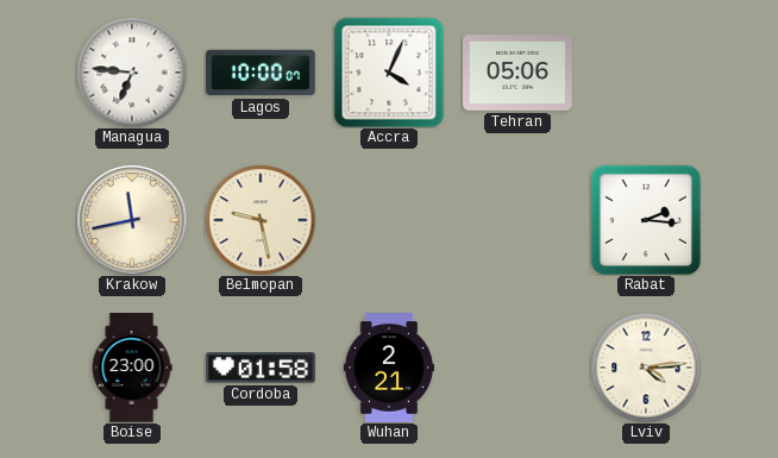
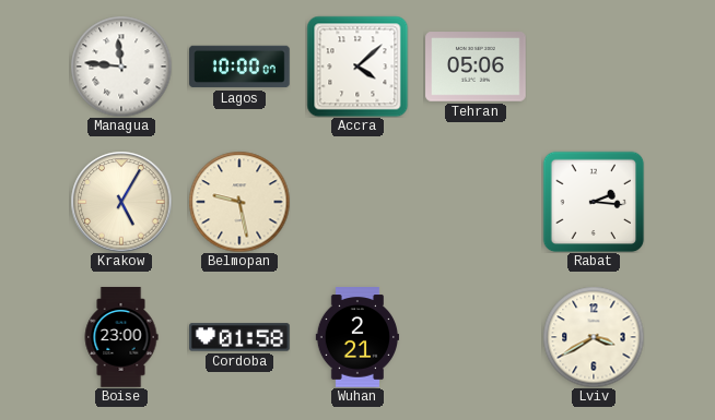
Managua: 6:46 -> 11:46 (121, 67)
Accra: 4:04 -> 4:08 (357, 67)
Krakow: 11:43 -> 5:05 (121, 202)
Lviv: 4:14 -> 3:40 (594, 337)
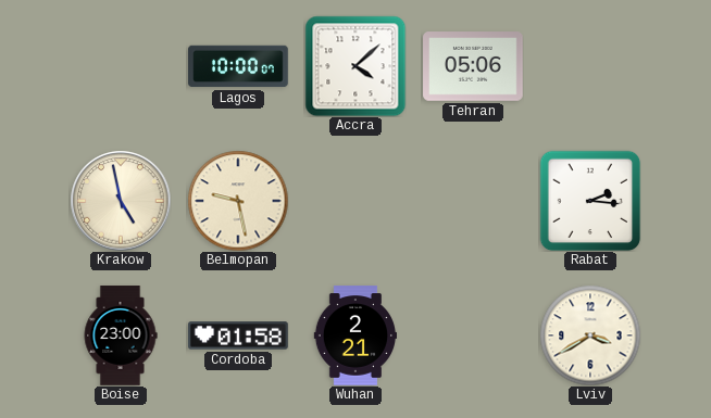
Managua: 11:46 -> none (121, 67)
Krakow: 5:05 -> 4:58 (121, 201)
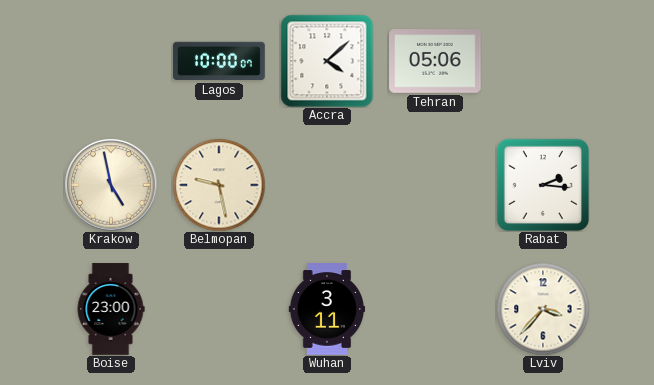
Cordoba: 01:58 -> none (238, 335)
Wuhan: 2:21 -> 3:11 (327, 309)
Lviv: 3:40 -> 3:37 (543, 309)
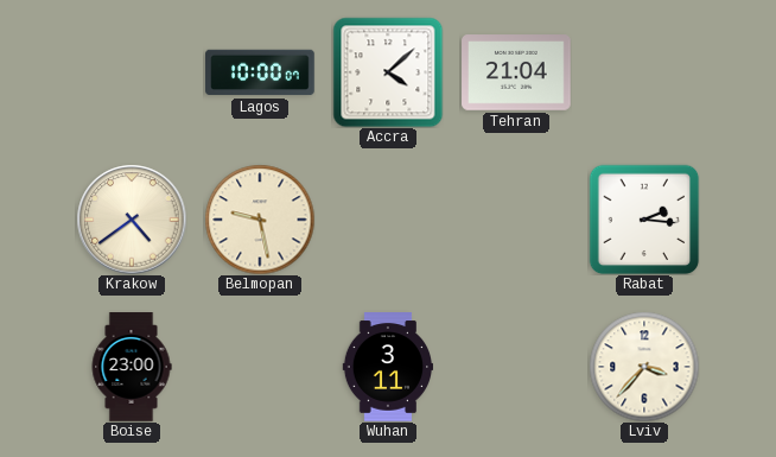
Tehran: 05:06 -> 21:04 (516, 72)
Krakow: 4:58 -> 4:39 (132, 220)
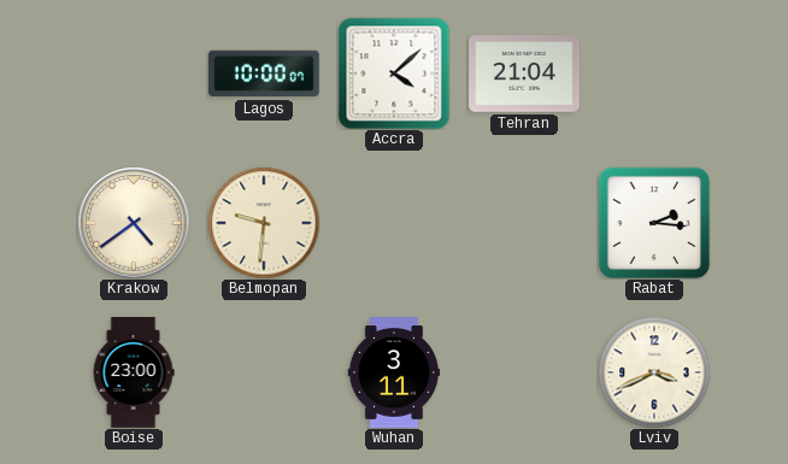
Belmopan: 9:28 -> 9:31 (264, 223)
Lviv: 3:37 -> 3:41 (654, 372)
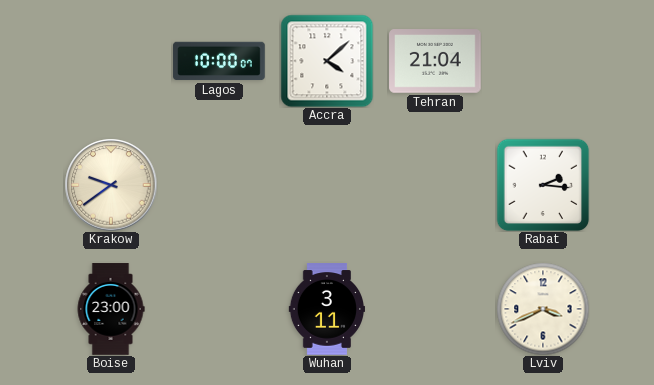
Krakow: 4:39 -> 9:39 (111, 185)
Belmopan: 9:31 -> none (264, 223)
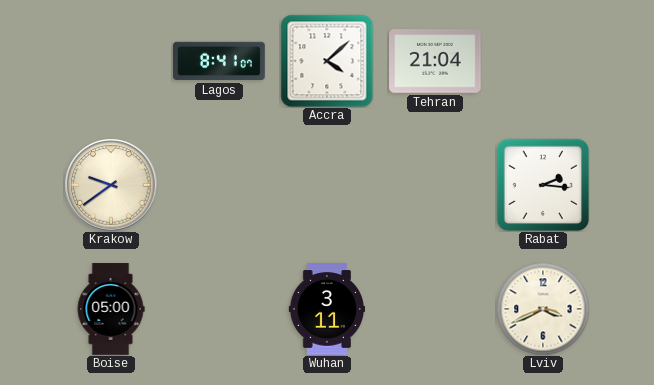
Lagos: 10:00 -> 8:41 (219, 61)
Boise: 23:00 -> 05:00 (111, 309)
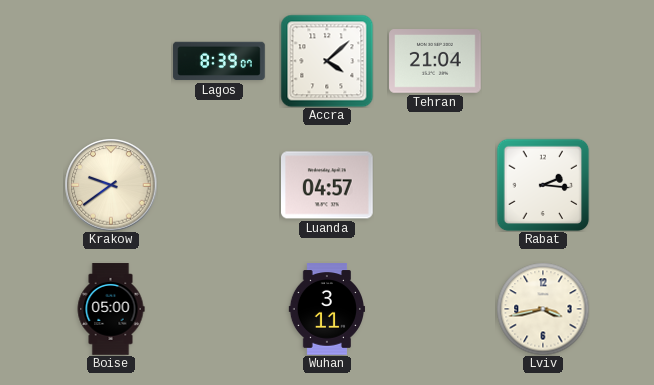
Lagos: 8:41 -> 8:39 (219, 61)
Luanda: none -> 04:57 (328, 185)
Lviv: 3:41 -> 3:43 (543, 309)
